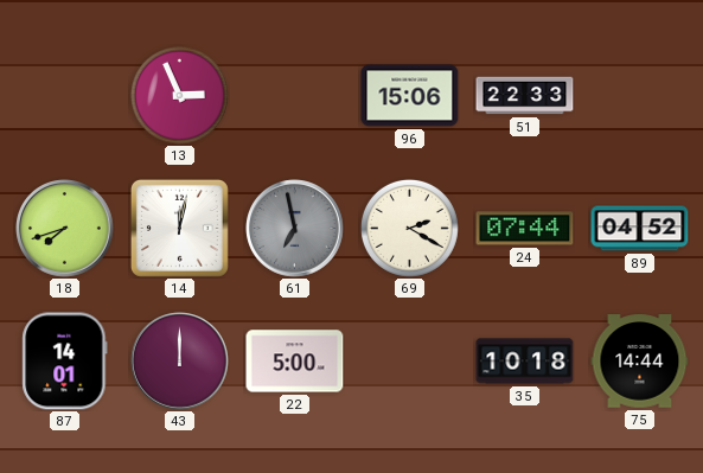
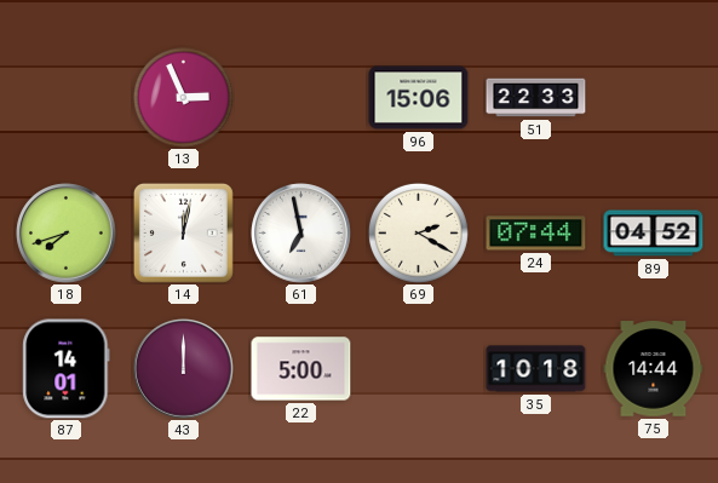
61 dial: grey -> white (301, 234)
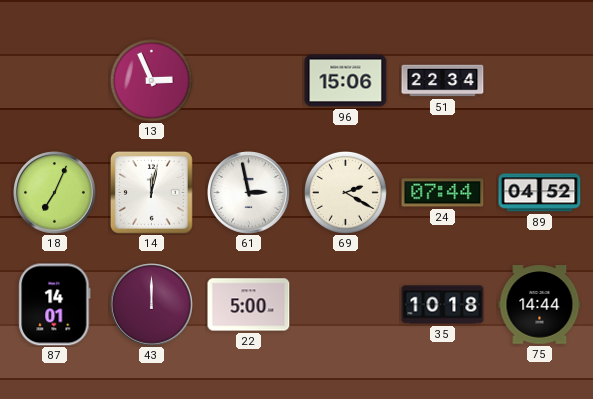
51: 22:33 -> 22:34 (443, 81)
18: 7:42 -> 7:04 (55, 193)
61: 6:58 -> 2:58 (249, 193)
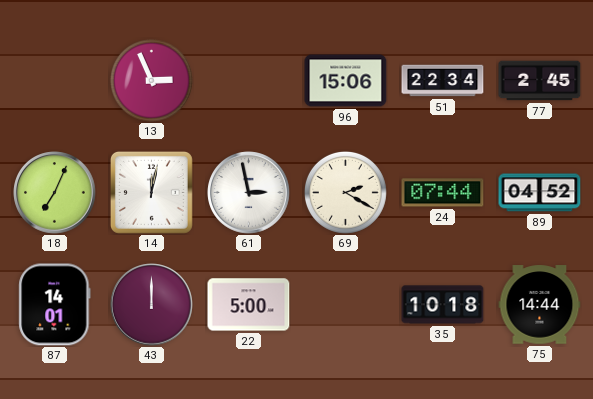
77: none -> 2:45 (540, 81)
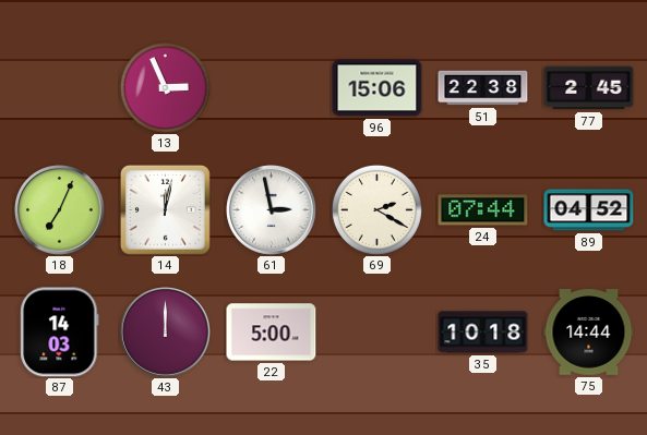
51: 22:34 -> 22:38 (483, 88)
87: 14:01 -> 14:03 (60, 333)
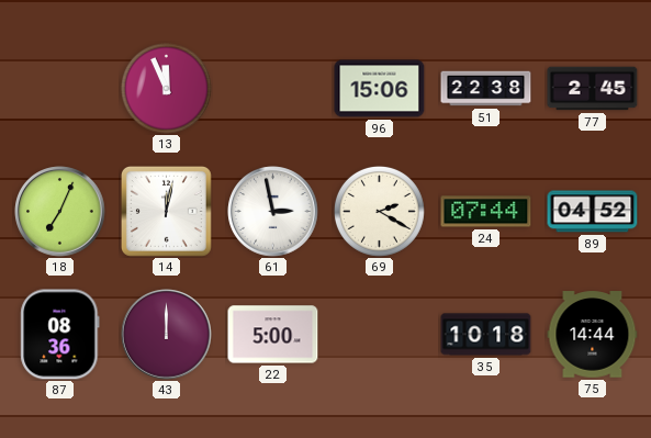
13: 2:56 -> 11:56 (166, 88)
87: 14:03 -> 08:36 (60, 335)
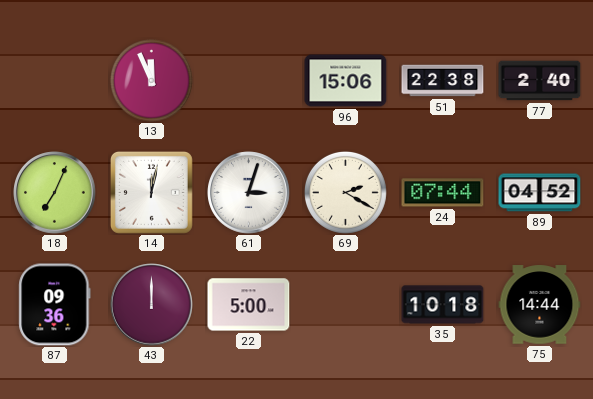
77: 2:45 -> 2:40 (540, 81)
61: 2:58 -> 3:03 (249, 193)
87: 08:36 -> 09:36 (55, 305)
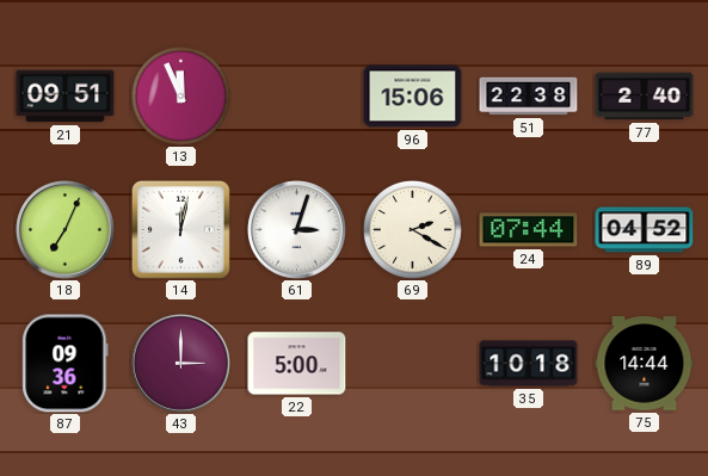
21: none -> 09:51 (66, 97)
43: 12:00 -> 3:00 (181, 364)
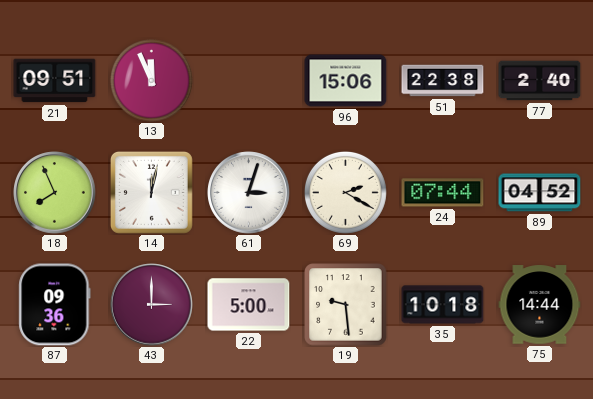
18: 7:04 -> 7:56 (55, 193)
19: none -> 9:29 (346, 305)
